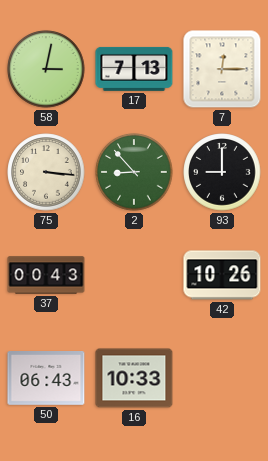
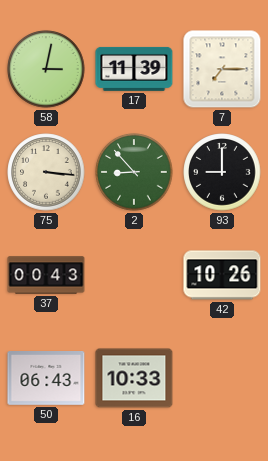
17: 7:13 -> 11:39 (134, 69)
7: 12:15 -> 7:15 (222, 69)
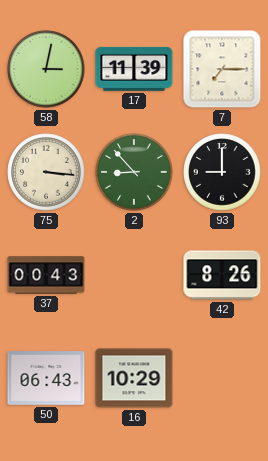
42: 10:26 -> 8:26 (222, 275)
16: 10:33 -> 10:29 (134, 378)
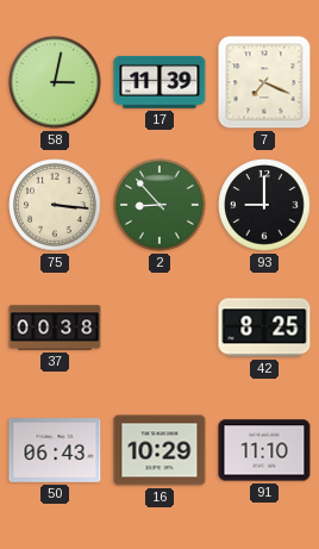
7: 7:15 -> 7:19 (264, 82)
37: 00:43 -> 00:38 (55, 327)
42: 8:26 -> 8:25 (264, 327)
91: none -> 11:10 (264, 450)
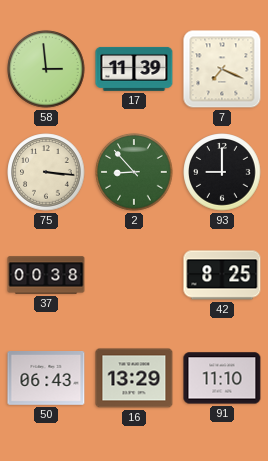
58: 3:02 -> 2:59 (46, 69)
16: 10:29 -> 13:29 (134, 378)
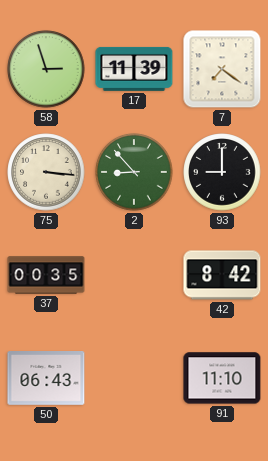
58: 2:59 -> 2:57 (46, 69)
7: 7:19 -> 7:21 (222, 69)
37: 00:38 -> 00:35 (46, 275)
42: 8:25 -> 8:42 (222, 275)
16: 13:29 -> none (134, 378)
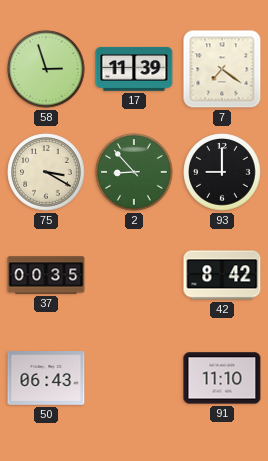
75: 3:16 -> 3:20 (46, 172)
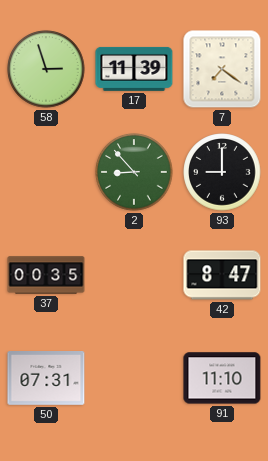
75: 3:20 -> none (46, 172)
42: 8:42 -> 8:47 (222, 275)
50: 06:43 -> 07:31 (46, 379)
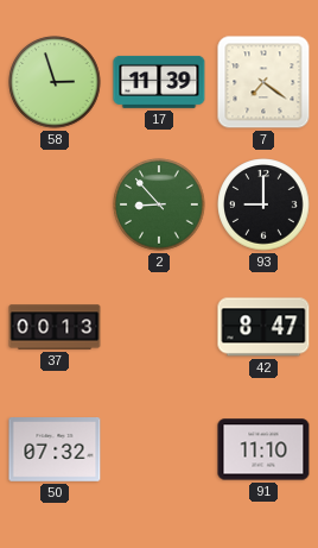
37: 00:35 -> 00:13 (55, 327)
50: 07:31 -> 07:32 (55, 451)
